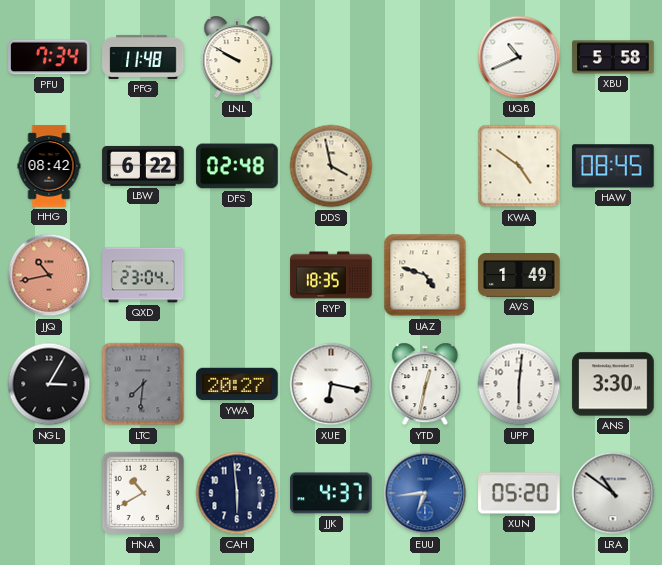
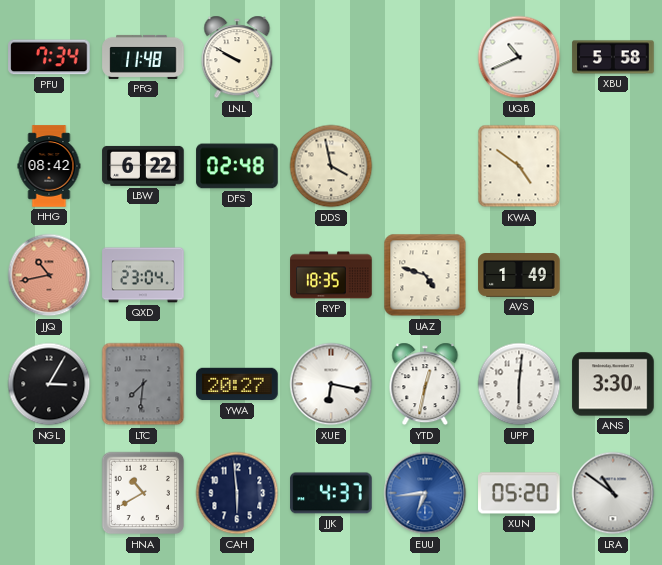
HAW: 08:45 -> none (613, 166)
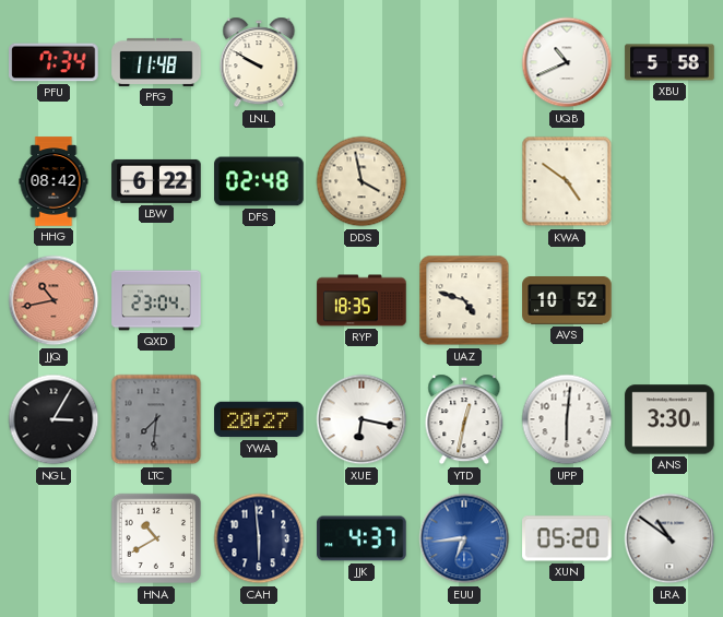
AVS: 1:49 -> 10:52 (567, 301)
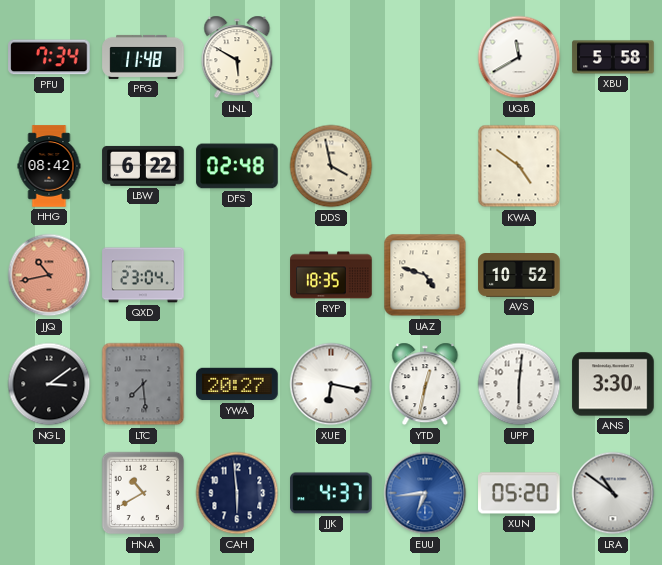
LNL: 9:50 -> 5:50 (237, 57)
UQB: 10:41 -> 11:40 (519, 57)
NGL: 3:05 -> 3:09 (49, 384)
LTC: 7:31 -> 7:29 (143, 384)
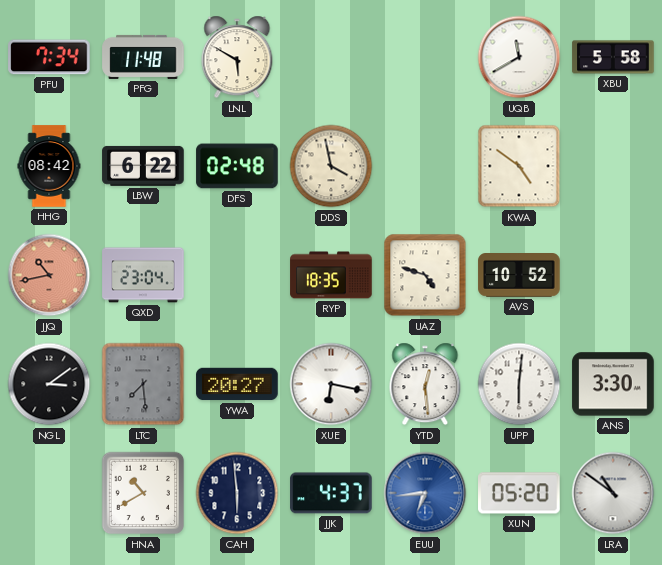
YTD: 12:32 -> 12:29 (425, 384)
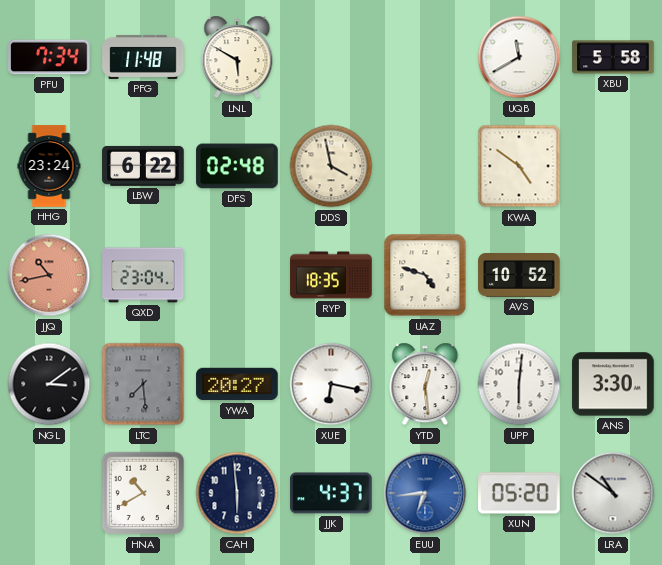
HHG: 08:42 -> 23:24 (49, 166)
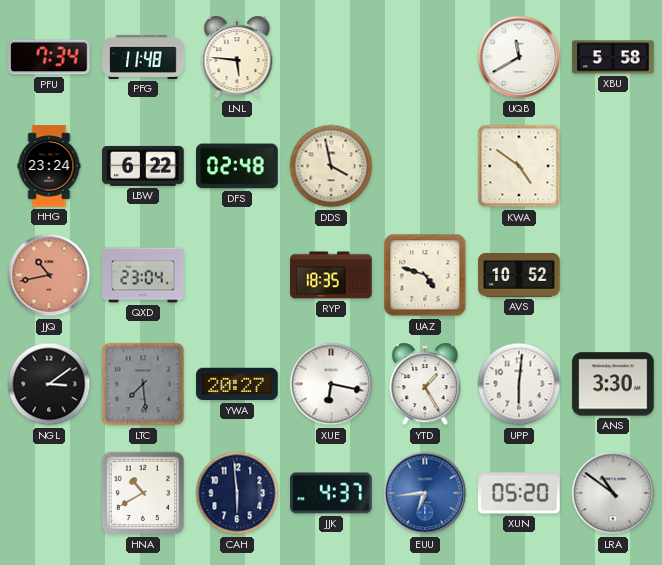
LNL: 5:50 -> 5:46 (237, 57)
YTD: 12:29 -> 1:25 (425, 384)
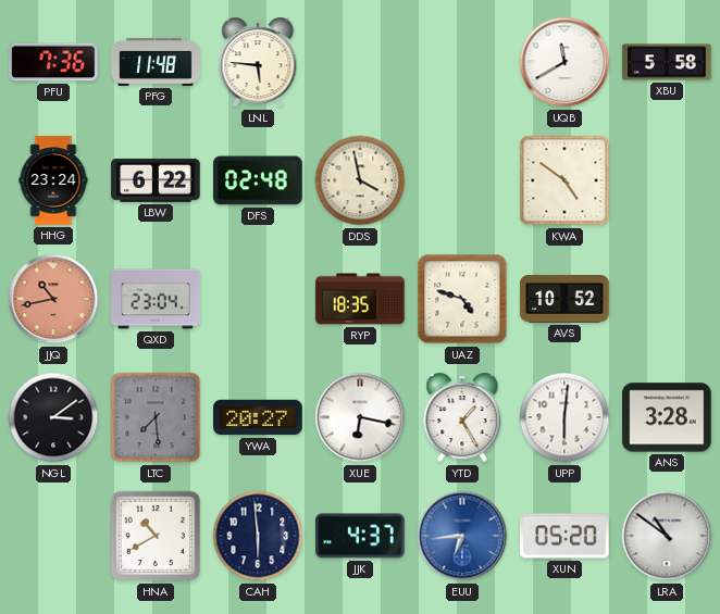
PFU: 7:34 -> 7:36 (53, 62)
ANS: 3:30 -> 3:28 (667, 417)
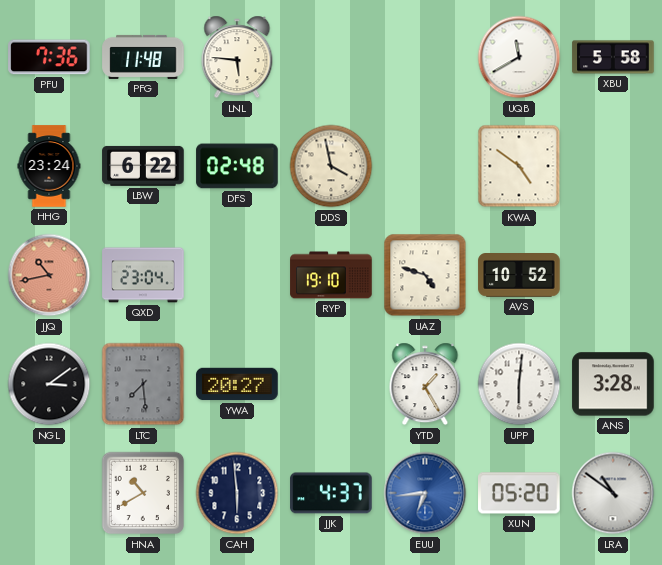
RYP: 18:35 -> 19:10 (331, 275)
XUE: 6:17 -> none (360, 417)
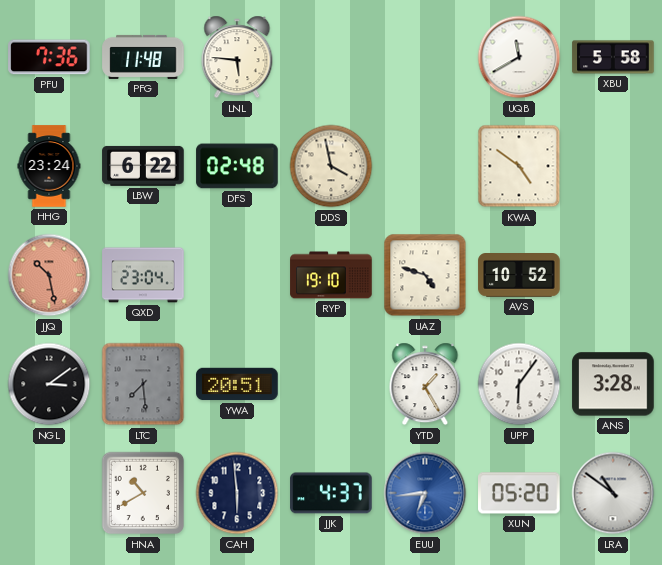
JJQ: 10:43 -> 10:28 (49, 275)
YWA: 20:27 -> 20:51 (237, 384)
UPP: 6:01 -> 6:06 (519, 384)
